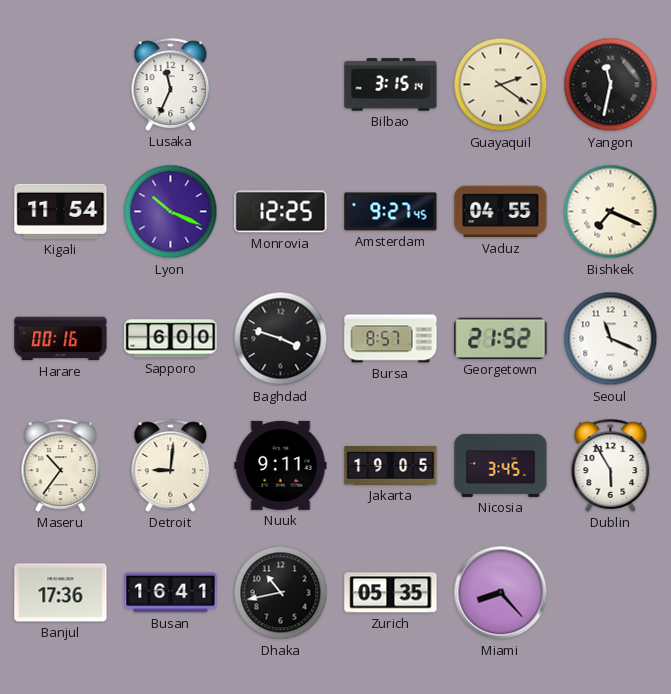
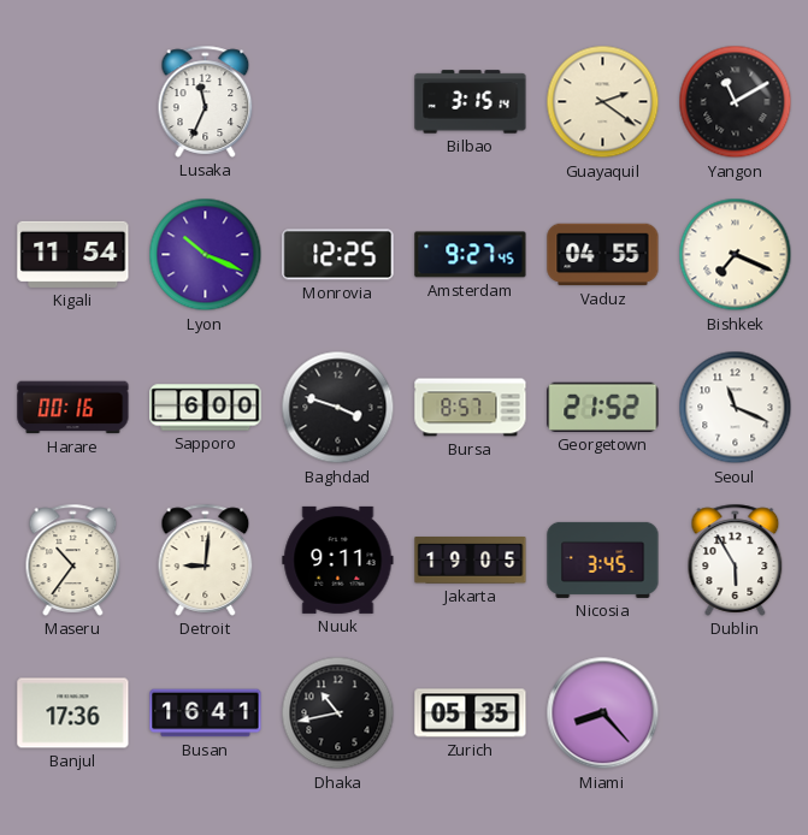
Yangon: 11:32 -> 11:10 (736, 102)
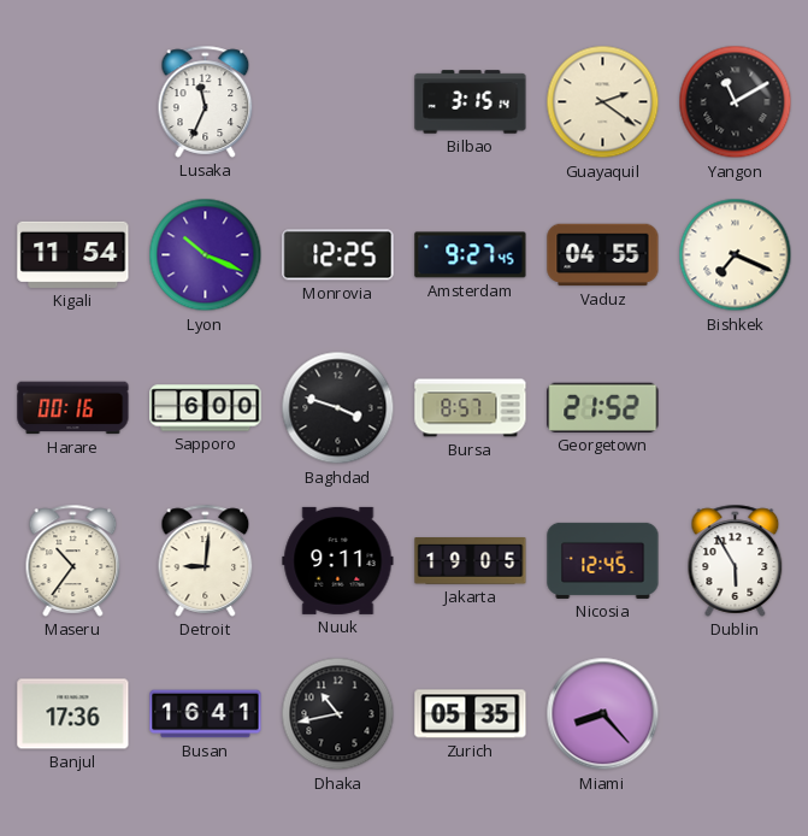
Seoul: 11:19 -> none (736, 408)
Nicosia: 3:45 -> 12:45 (603, 560)
